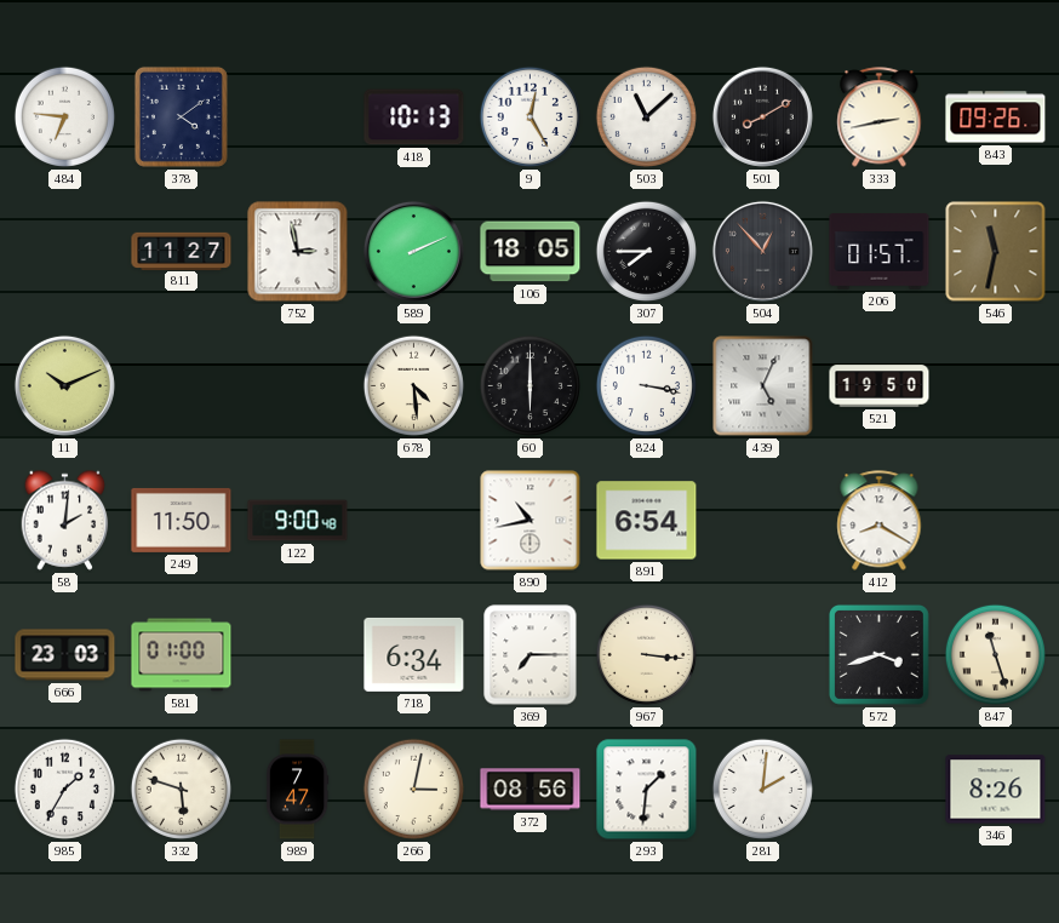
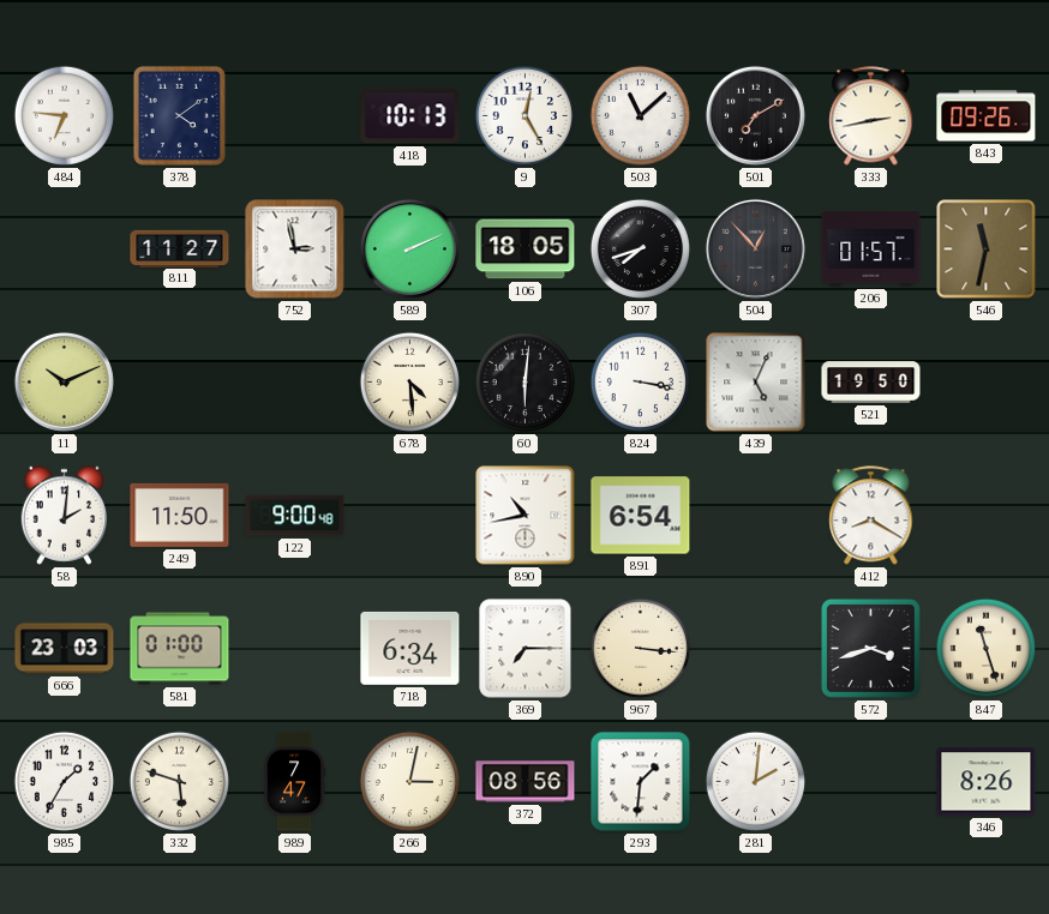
501: 8:10 -> 7:10 (755, 115)
307: 7:45 -> 7:42 (640, 248)
60: 6:00 -> 6:01 (524, 381)
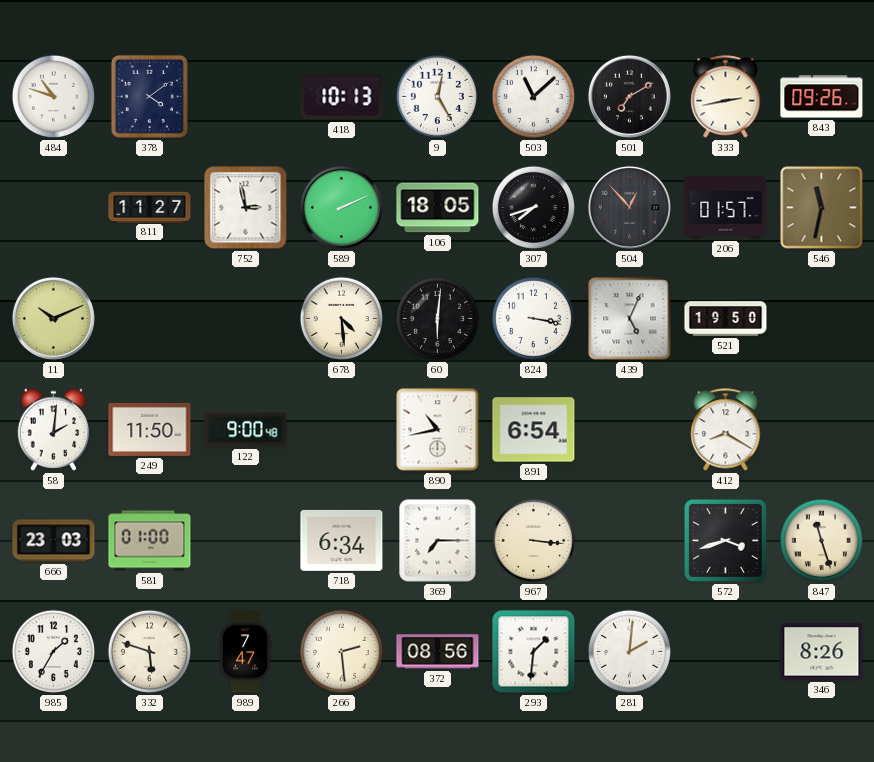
484: 6:46 -> 10:48 (53, 96)
266: 3:02 -> 2:29 (341, 651)
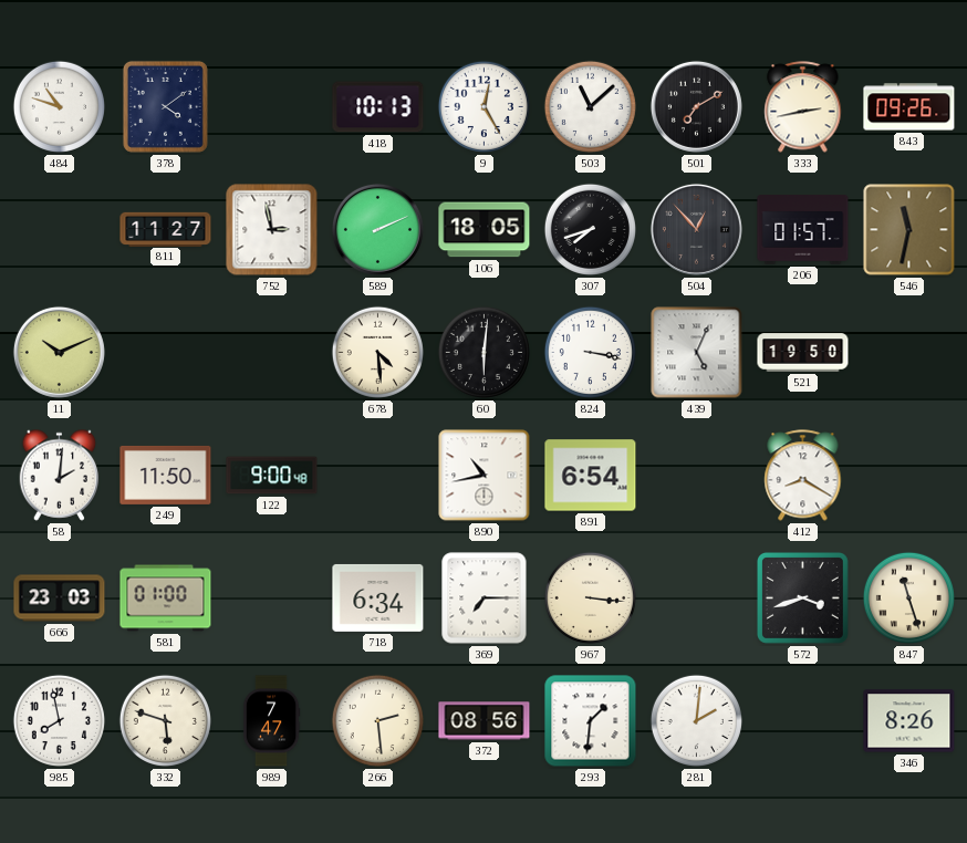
985: 1:35 -> 7:58 (59, 720)
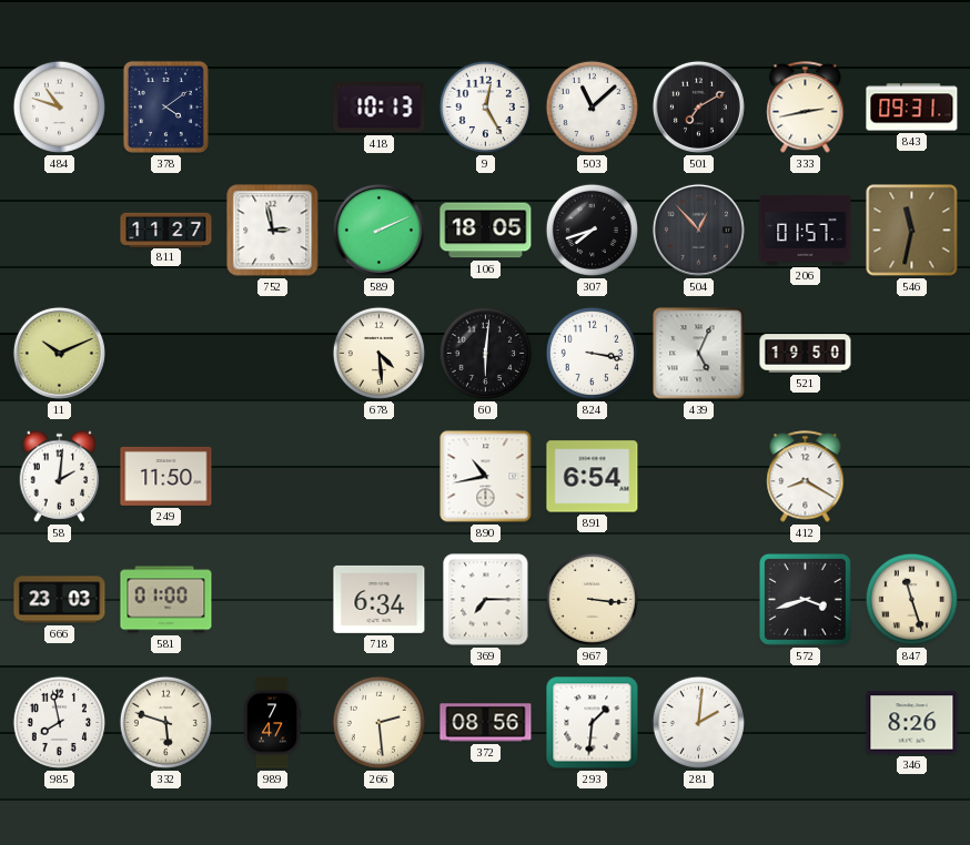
843: 09:26 -> 09:31 (912, 108)
122: 9:00 -> none (272, 476)
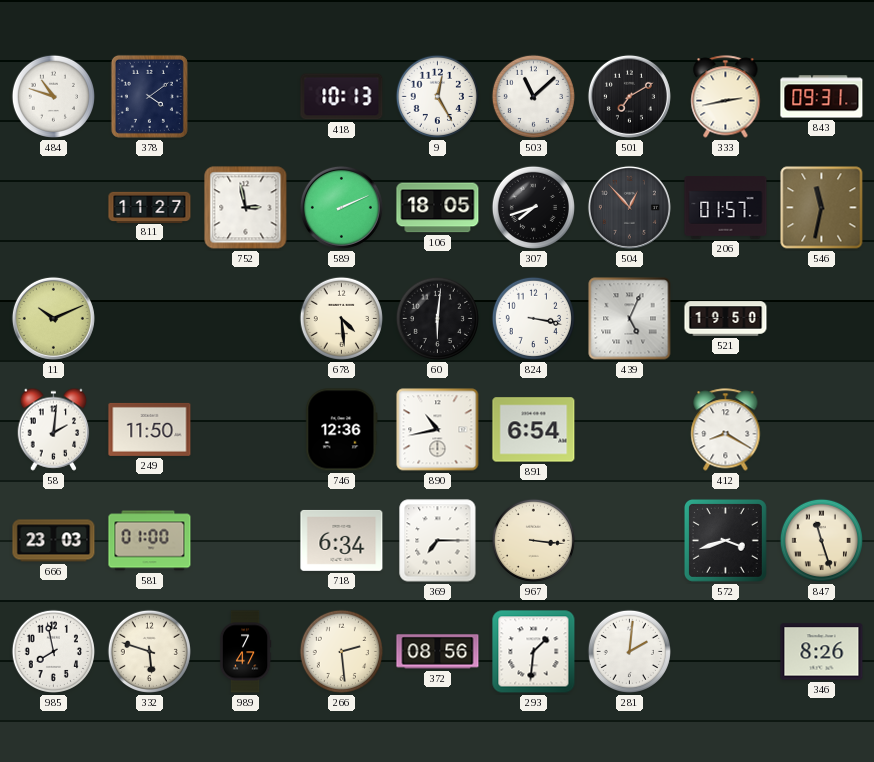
746: none -> 12:36 (342, 430)
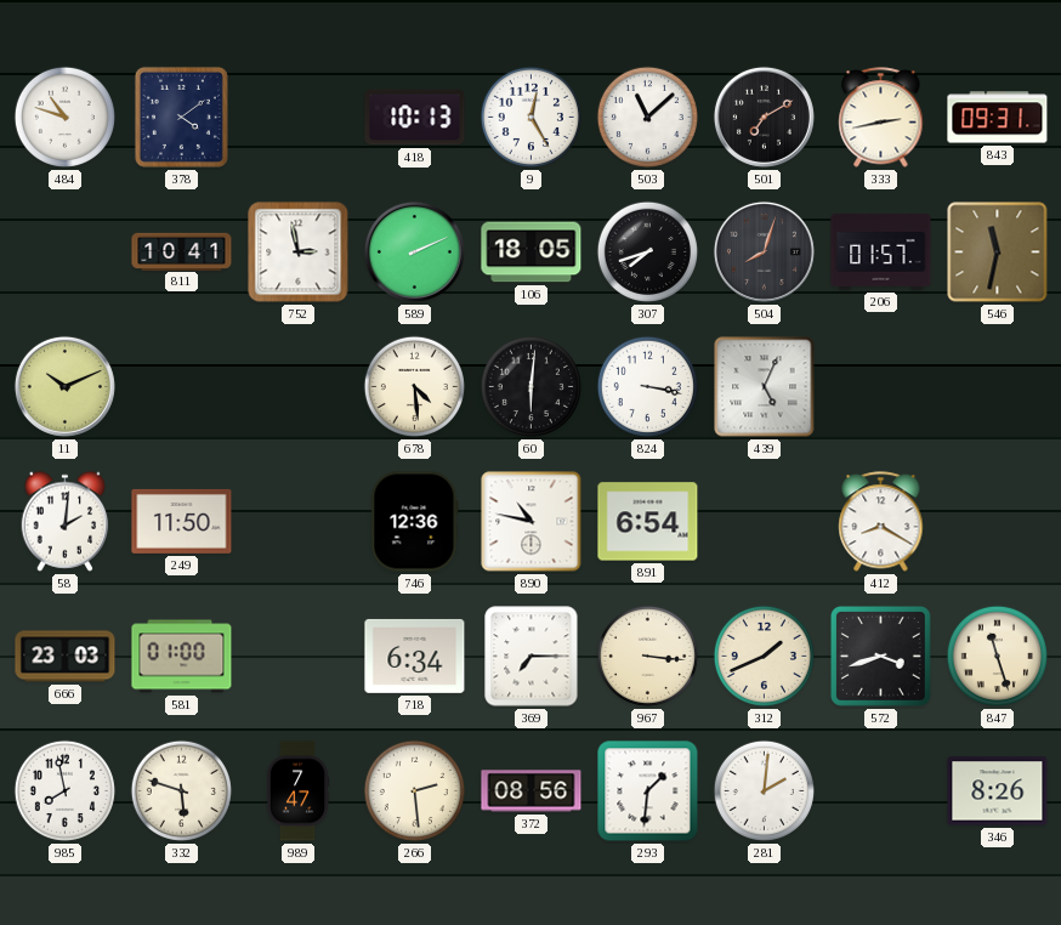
811: 11:27 -> 10:41 (182, 251)
504: 12:53 -> 8:03 (764, 251)
521: 19:50 -> none (726, 319)
890: 10:43 -> 10:47 (532, 522)
312: none -> 1:41 (764, 656)
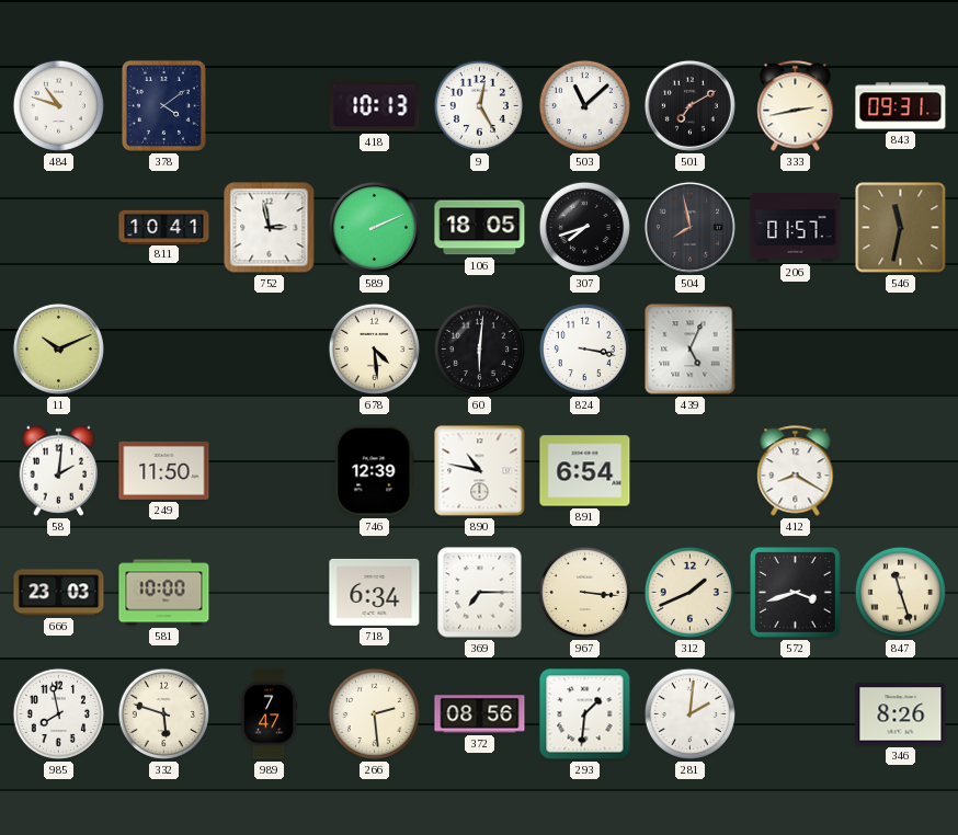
504: 8:03 -> 7:58 (689, 227)
746: 12:36 -> 12:39 (375, 471)
581: 01:00 -> 10:00 (164, 593)
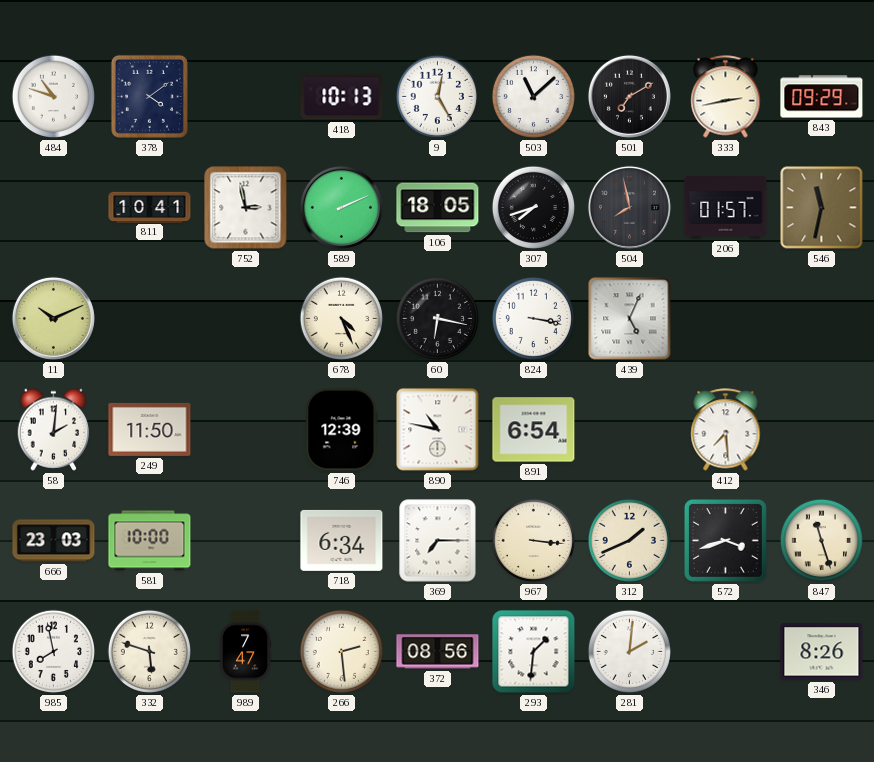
843: 09:31 -> 09:29 (822, 97)
678: 4:29 -> 4:26 (341, 318)
60: 6:01 -> 6:17 (437, 318)
412: 8:20 -> 7:29 (726, 430)
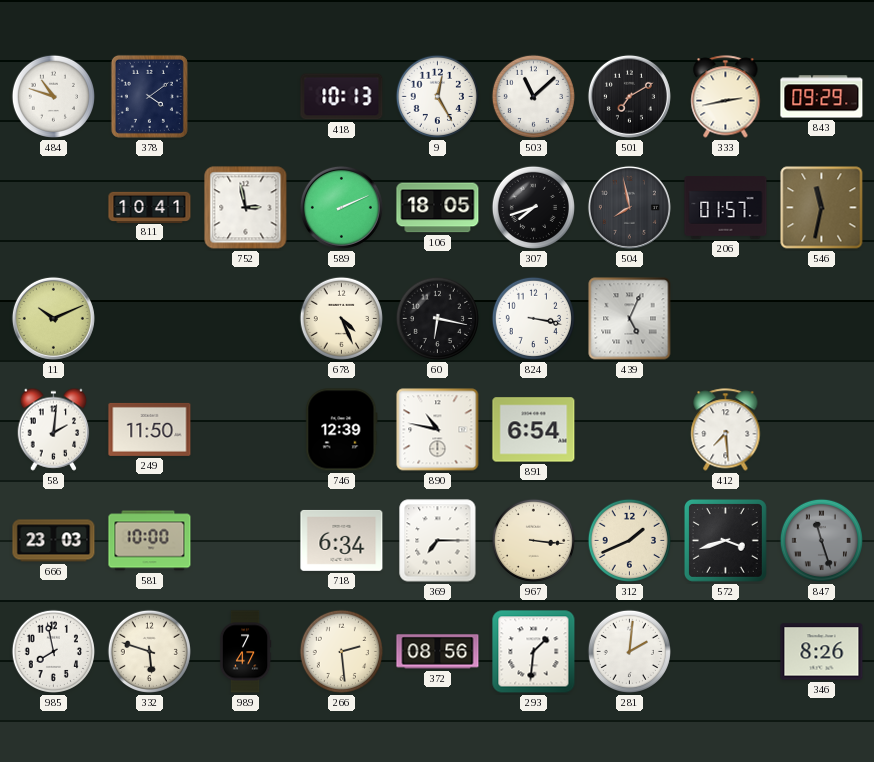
847 dial: cream -> grey (821, 540)
